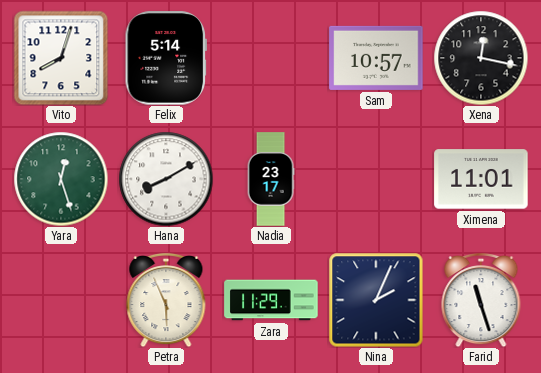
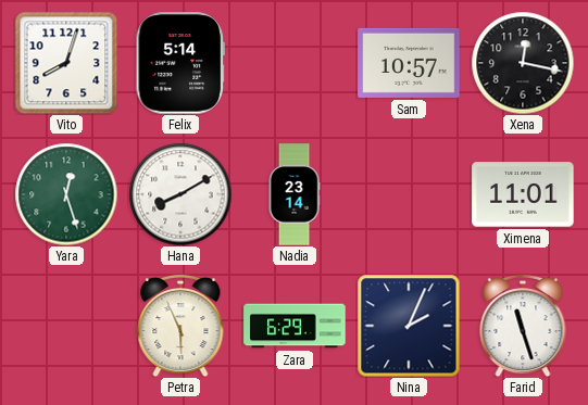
Nadia: 23:17 -> 23:14 (295, 194)
Zara: 11:29 -> 6:29 (295, 326)
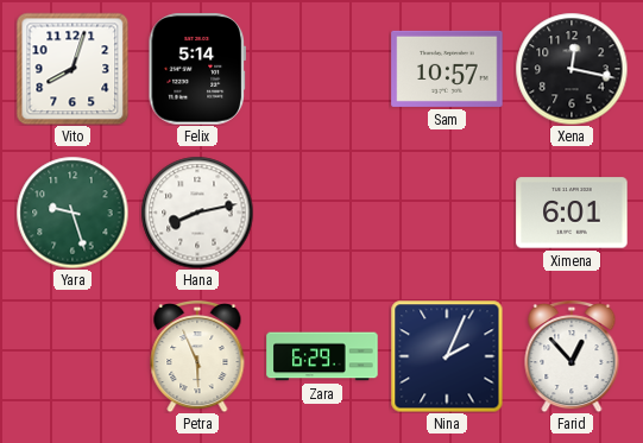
Yara: 12:27 -> 9:27 (73, 213)
Hana: 8:10 -> 8:13 (197, 213)
Nadia: 23:14 -> none (295, 194)
Ximena: 11:01 -> 6:01 (572, 213)
Farid: 11:27 -> 12:53 (572, 356)
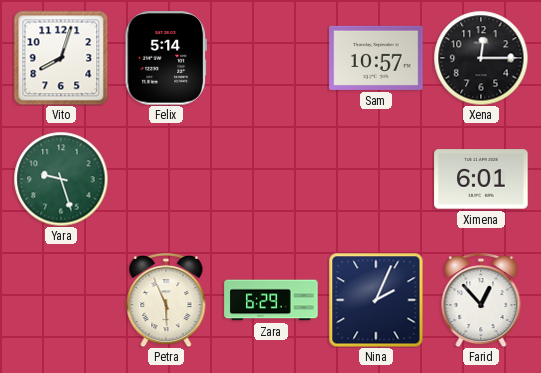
Xena: 12:17 -> 12:15 (481, 58)
Hana: 8:13 -> none (197, 213)
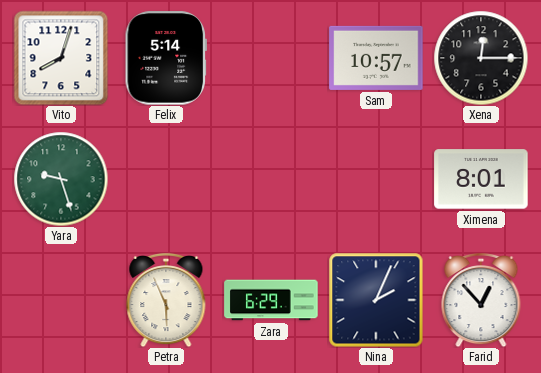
Ximena: 6:01 -> 8:01 (481, 179)
